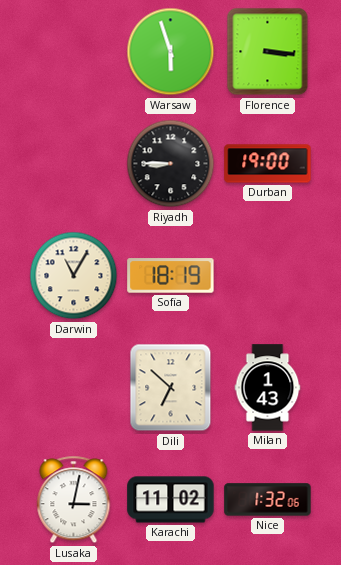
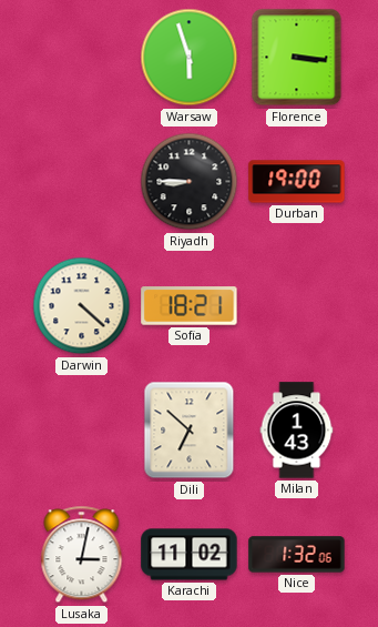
Darwin: 11:05 -> 4:22 (82, 306)
Sofia: 18:19 -> 18:21 (190, 306)
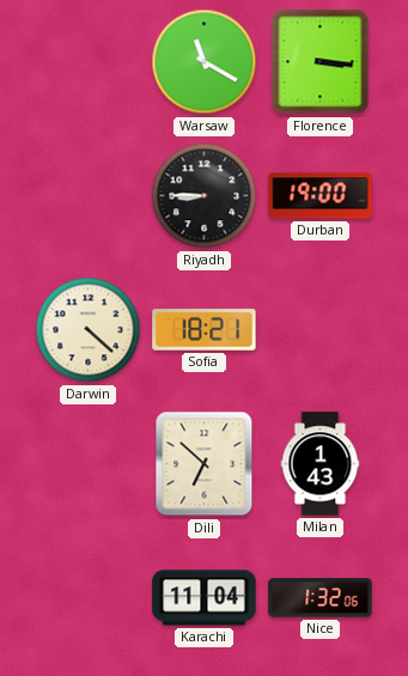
Warsaw: 5:57 -> 11:20 (205, 62)
Lusaka: 3:02 -> none (82, 555)
Karachi: 11:02 -> 11:04 (205, 598)
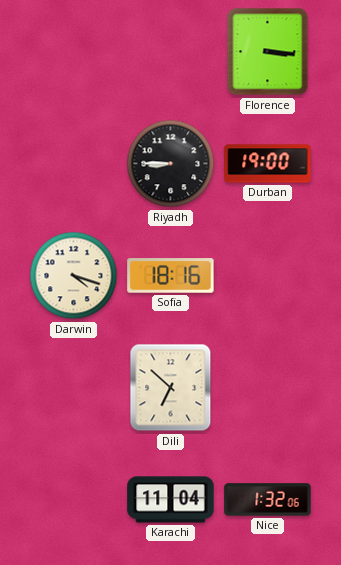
Warsaw: 11:20 -> none (205, 62)
Darwin: 4:22 -> 4:18 (74, 276)
Sofia: 18:21 -> 18:16 (171, 276)
Milan: 1:43 -> none (321, 464)
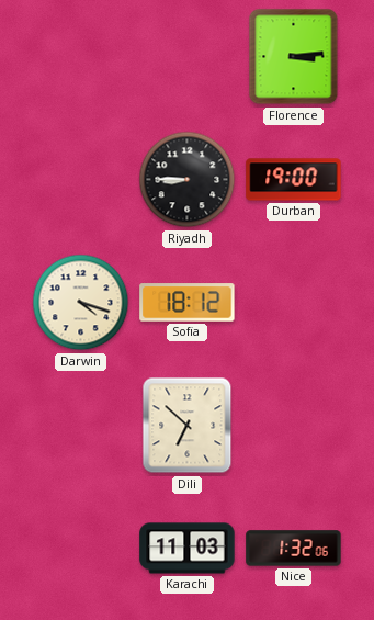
Florence: 3:16 -> 3:14 (294, 57)
Sofia: 18:16 -> 18:12 (188, 303)
Karachi: 11:04 -> 11:03 (188, 549)
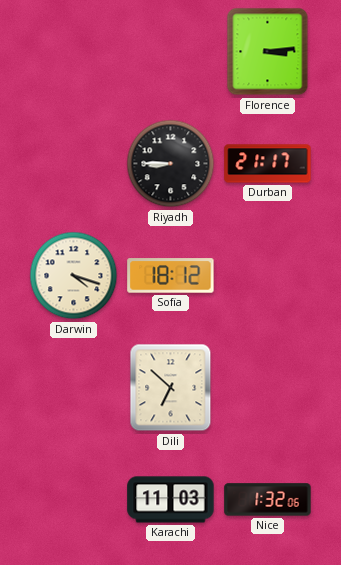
Durban: 19:00 -> 21:17 (268, 164)
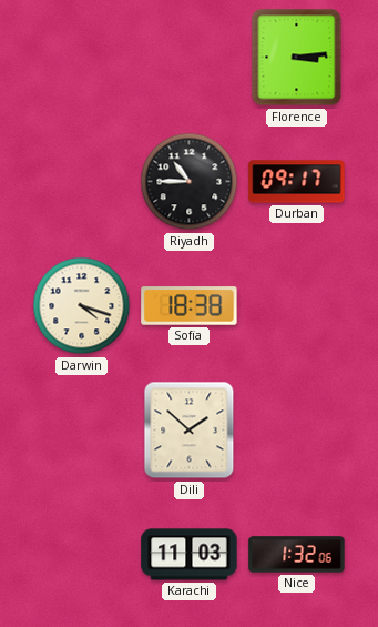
Riyadh: 8:45 -> 10:45 (190, 182)
Durban: 21:17 -> 09:17 (297, 182)
Sofia: 18:12 -> 18:38 (190, 306)
Dili: 6:52 -> 1:52 (190, 431)
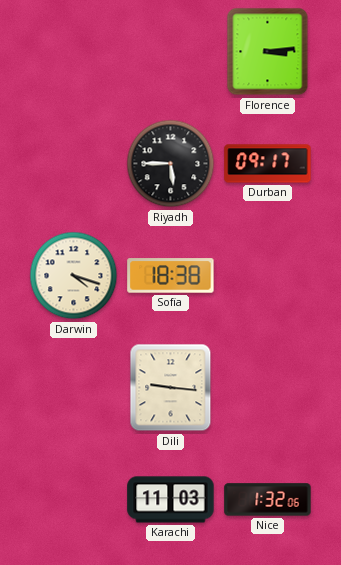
Riyadh: 10:45 -> 5:45 (171, 164)
Dili: 1:52 -> 9:16 (171, 388)
